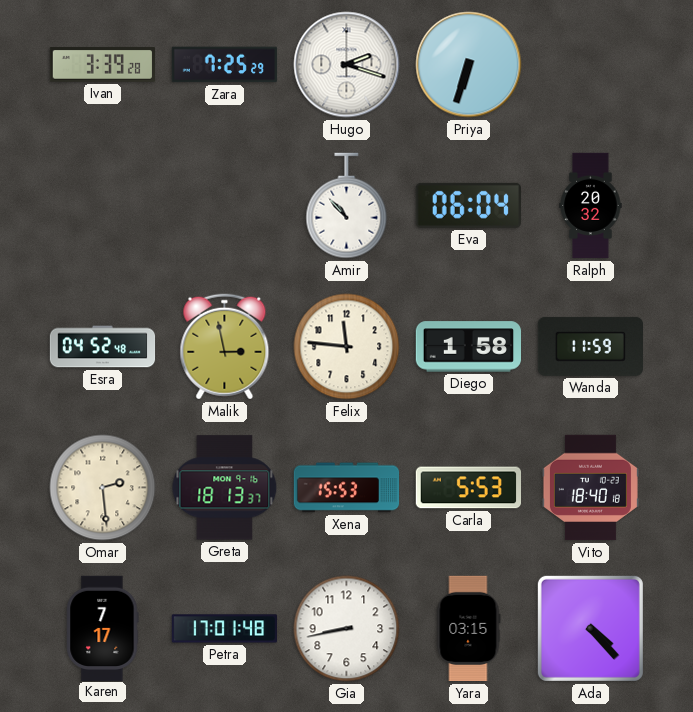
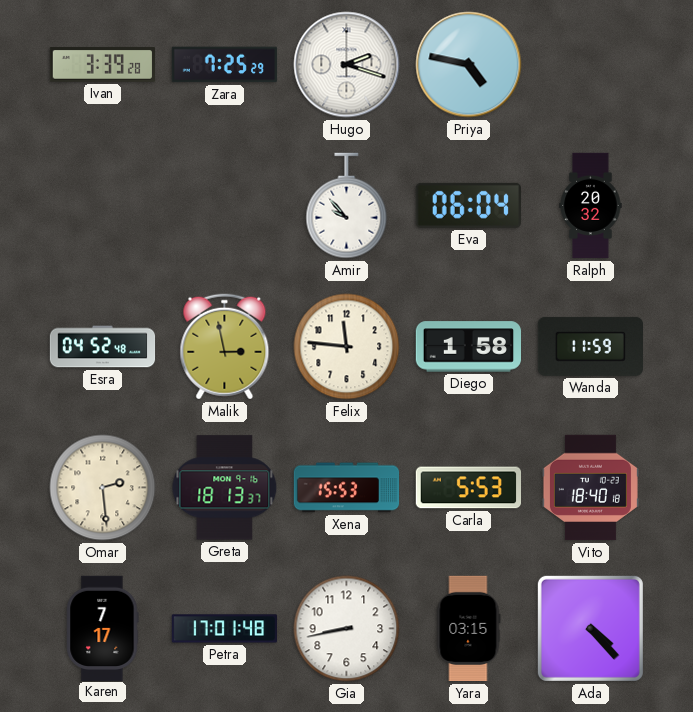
Priya: 6:33 -> 4:47 (469, 65)
Amir: 10:53 -> 9:53 (347, 206)
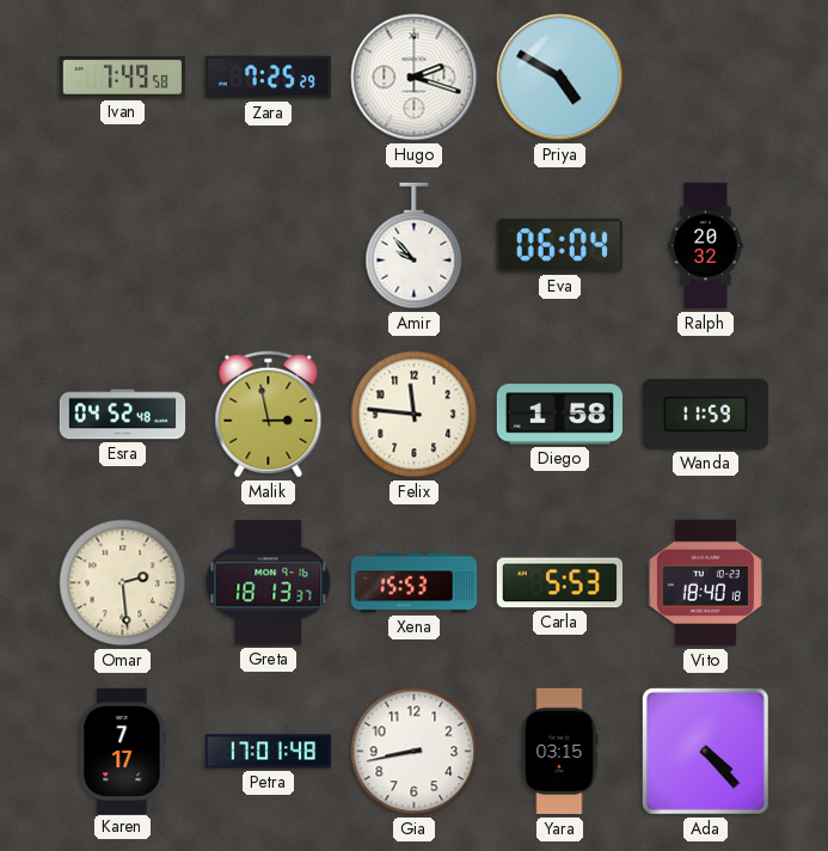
Ivan: 3:39 -> 7:49 (122, 78)
Priya: 4:47 -> 4:50 (560, 78)
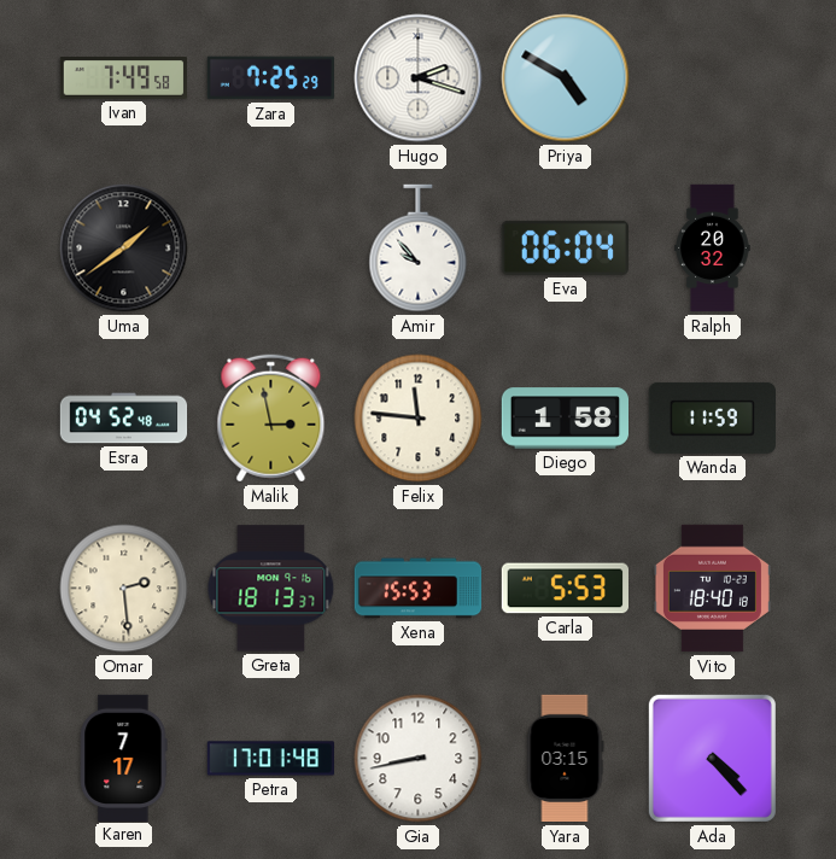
Uma: none -> 1:39 (124, 249)
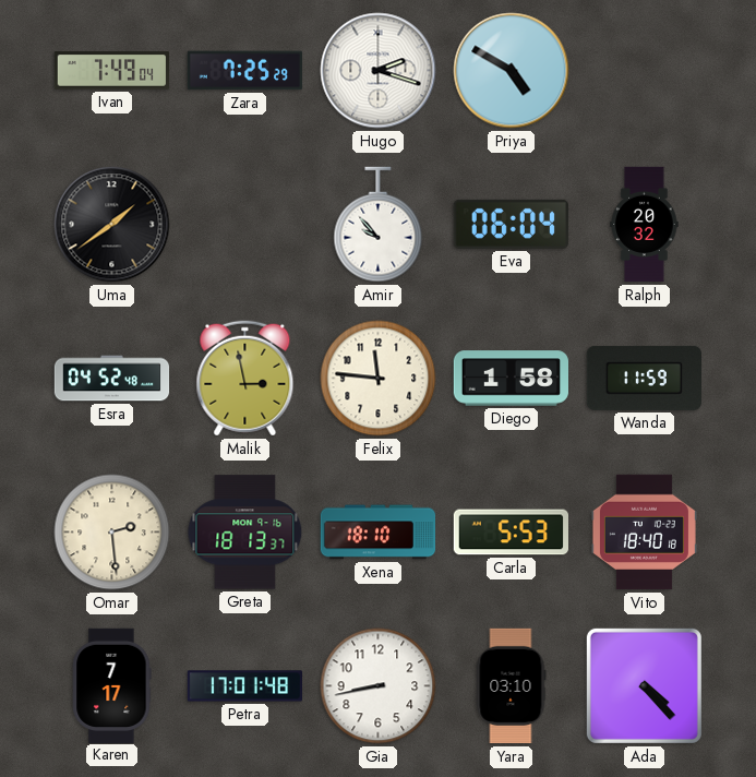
Ivan: 7:49:58 -> 7:49:04 (111, 71)
Xena: 15:53 -> 18:10 (379, 533)
Yara: 03:15 -> 03:10 (512, 686)
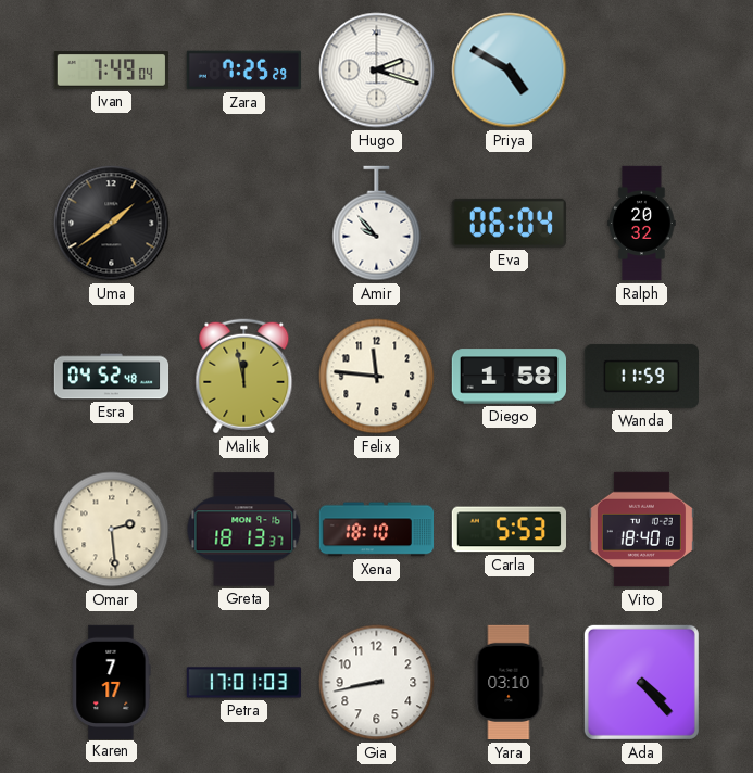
Malik: 2:58 -> 11:58 (244, 377)
Petra: 17:01:48 -> 17:01:03 (243, 683)
